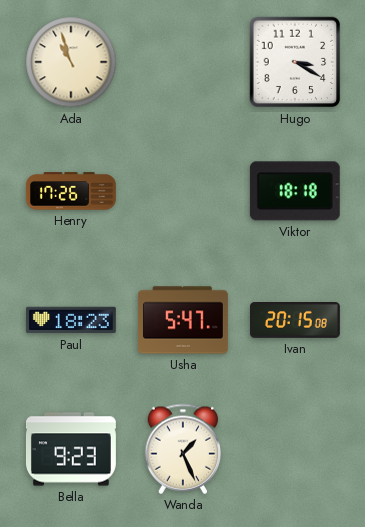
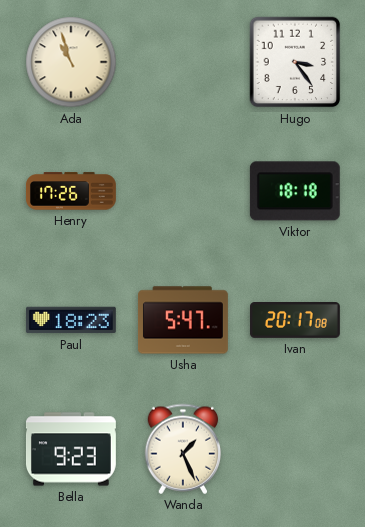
Hugo: 3:20 -> 3:24 (295, 62)
Ivan: 20:15 -> 20:17 (296, 321)
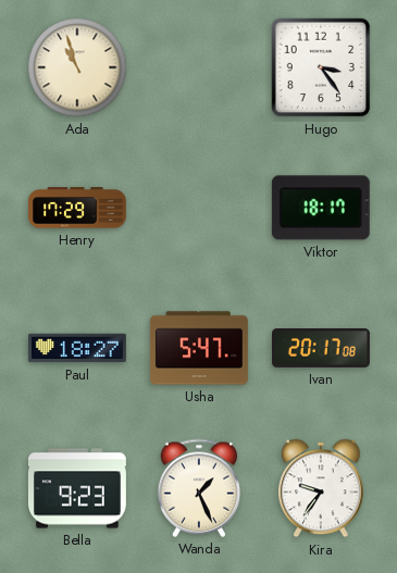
Henry: 17:26 -> 17:29 (77, 208)
Viktor: 18:18 -> 18:17 (321, 208)
Paul: 18:23 -> 18:27 (77, 348)
Kira: none -> 9:36 (322, 488)
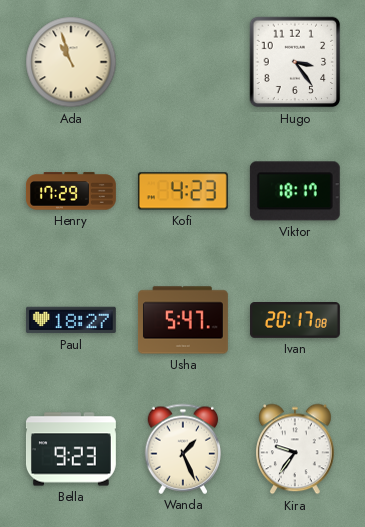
Kofi: none -> 4:23 (183, 191)
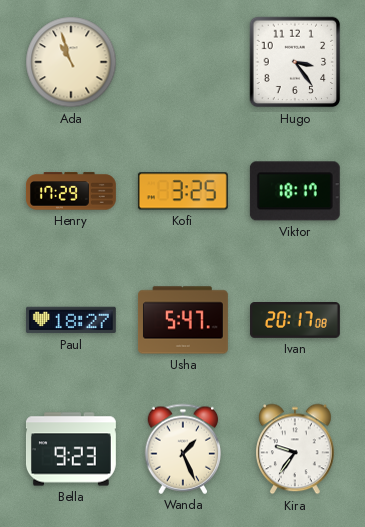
Kofi: 4:23 -> 3:25 (183, 191)
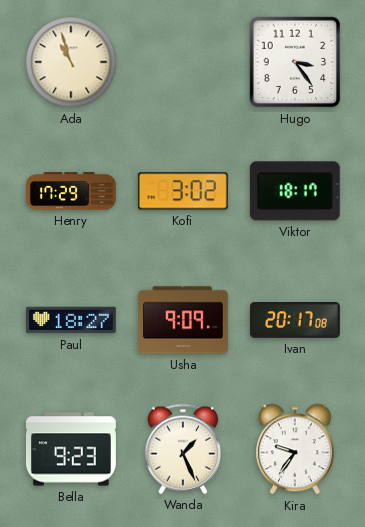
Kofi: 3:25 -> 3:02 (183, 191)
Usha: 5:47 -> 9:09 (183, 320)
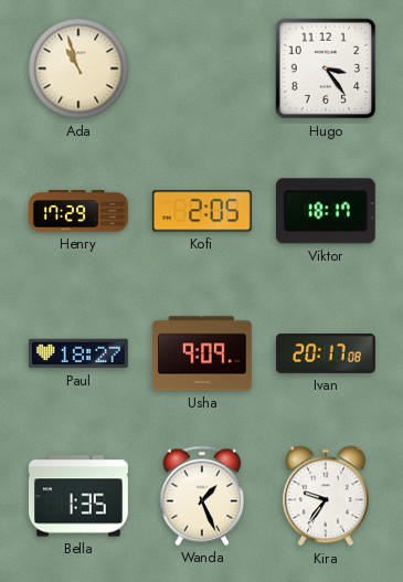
Kofi: 3:02 -> 2:05 (202, 211)
Bella: 9:23 -> 1:35 (78, 496)
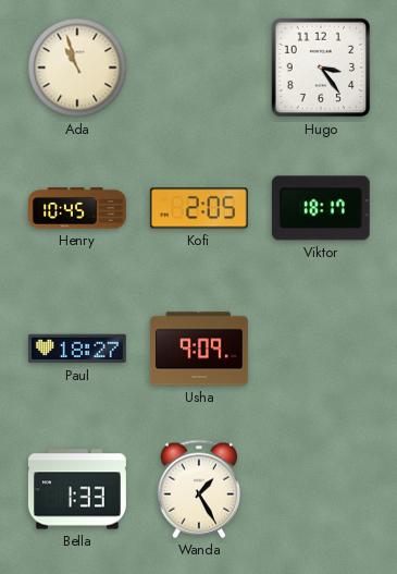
Henry: 17:29 -> 10:45 (77, 208)
Ivan: 20:17 -> none (327, 355)
Bella: 1:35 -> 1:33 (77, 489)
Wanda: 1:26 -> 1:25 (199, 489)
Kira: 9:36 -> none (327, 496)
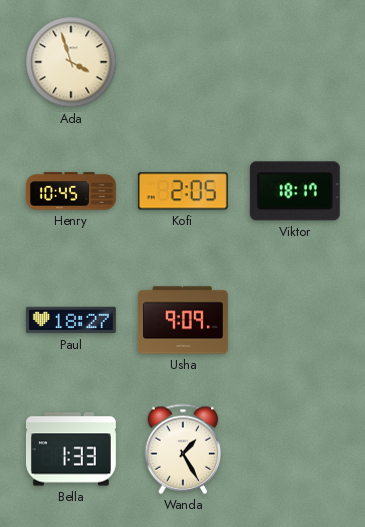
Ada: 10:57 -> 3:57 (71, 62)
Hugo: 3:24 -> none (321, 68)
